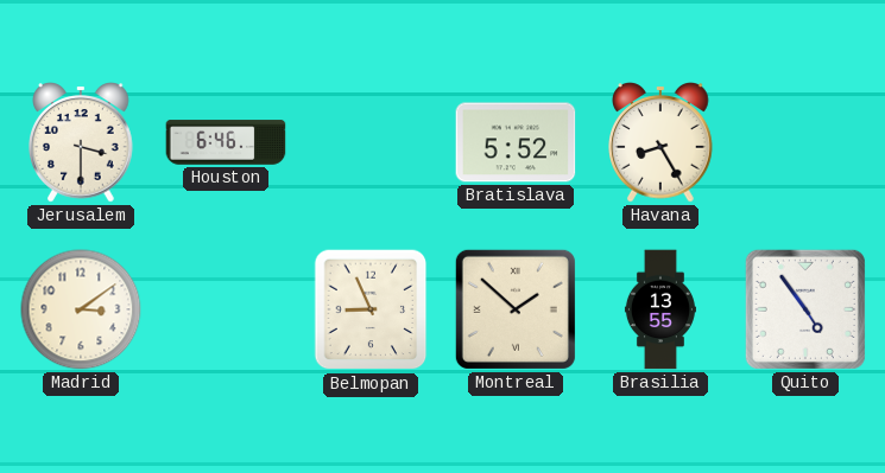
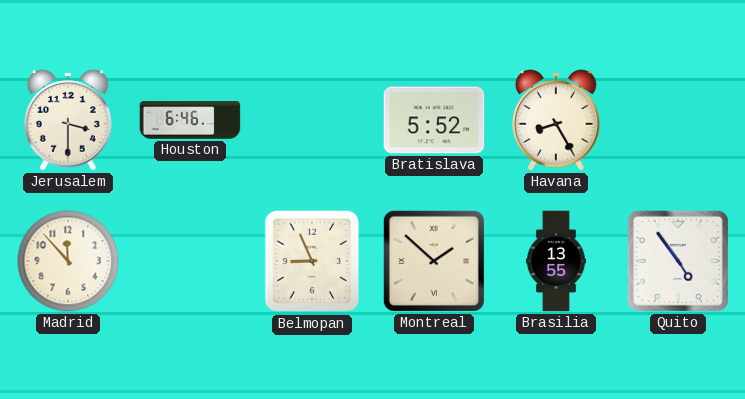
Madrid: 3:09 -> 11:53 (68, 261)
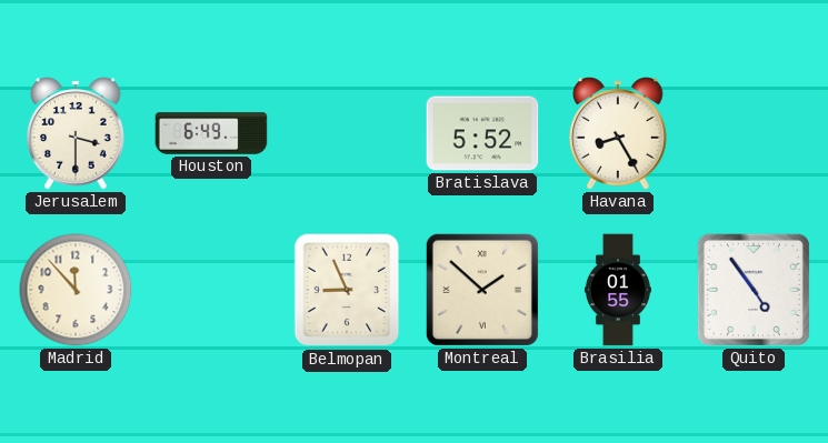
Houston: 6:46 -> 6:49 (211, 133)
Brasilia: 13:55 -> 01:55 (618, 290)
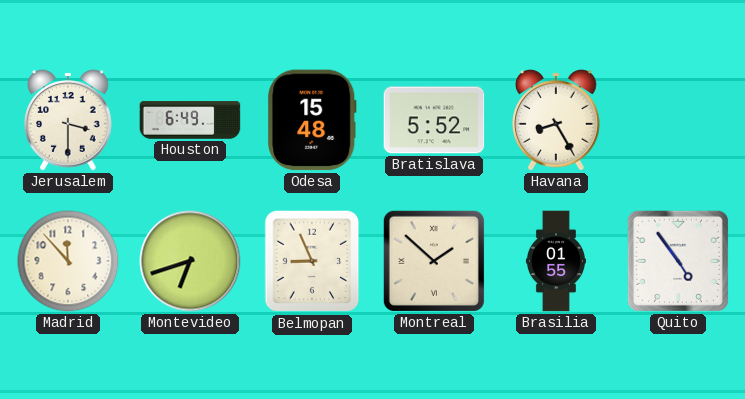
Odesa: none -> 15:48 (313, 120)
Montevideo: none -> 6:42 (190, 261)
